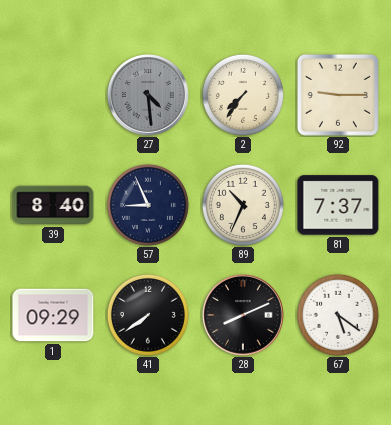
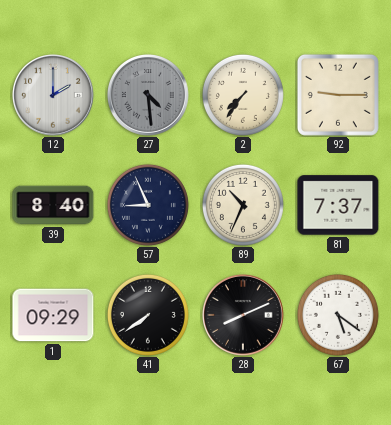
12: none -> 2:00 (54, 96)
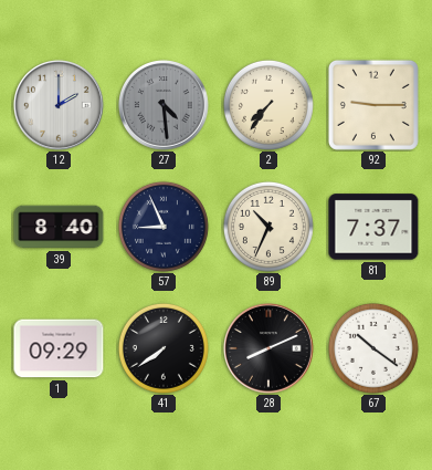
67: 5:21 -> 10:21 (373, 348)
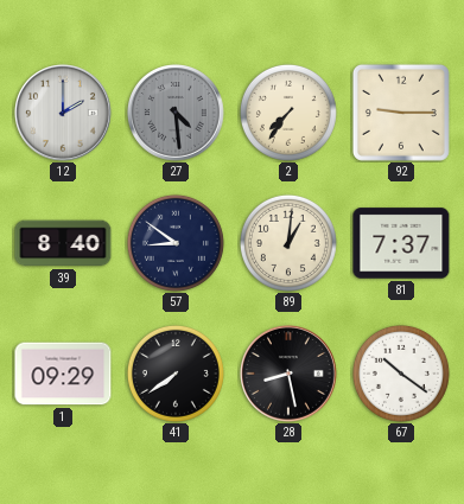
57: 8:56 -> 8:51 (176, 243)
89: 10:34 -> 1:01 (288, 243)
28: 8:11 -> 8:28 (290, 375)
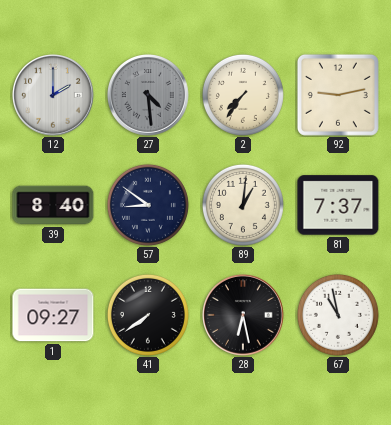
92: 9:15 -> 9:13 (338, 95)
1: 09:29 -> 09:27 (53, 315)
28: 8:28 -> 6:28 (244, 316)
67: 10:21 -> 10:58 (338, 315)
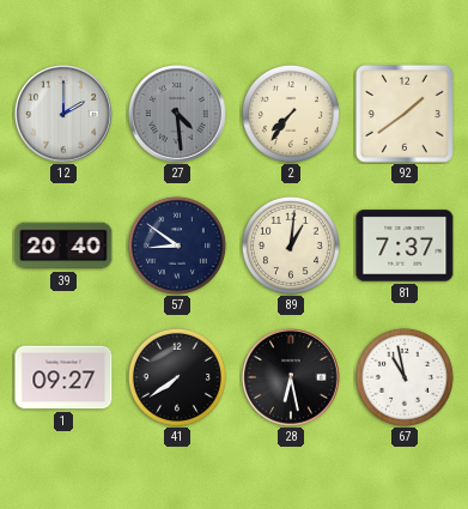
92: 9:13 -> 1:39 (405, 114)
39: 8:40 -> 20:40 (63, 246)
